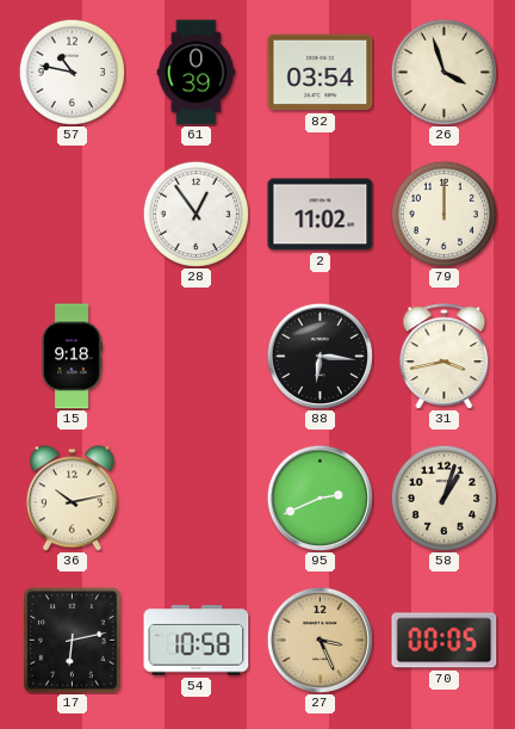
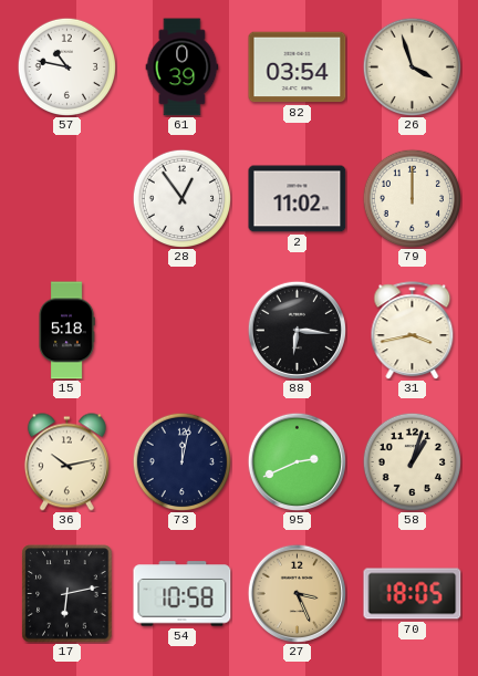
15: 9:18 -> 5:18 (66, 331)
73: none -> 12:02 (181, 461)
70: 00:05 -> 18:05 (413, 594)
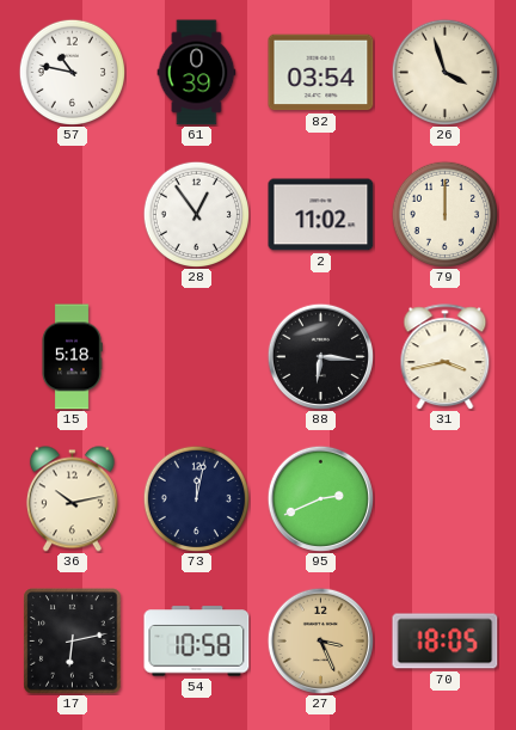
58: 1:03 -> none (412, 461)
